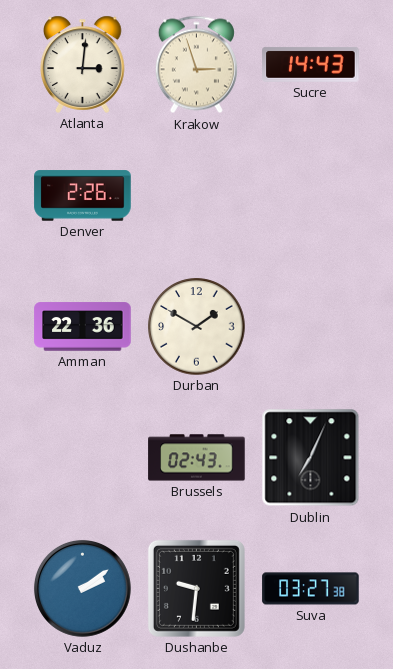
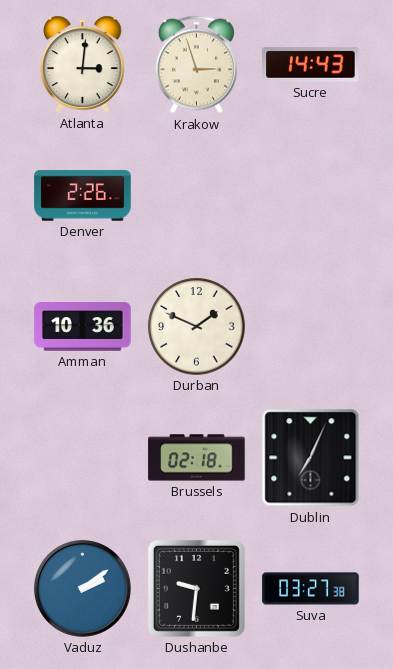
Amman: 22:36 -> 10:36 (83, 327)
Durban: 1:50 -> 1:49 (197, 327)
Brussels: 02:43 -> 02:18 (197, 458)
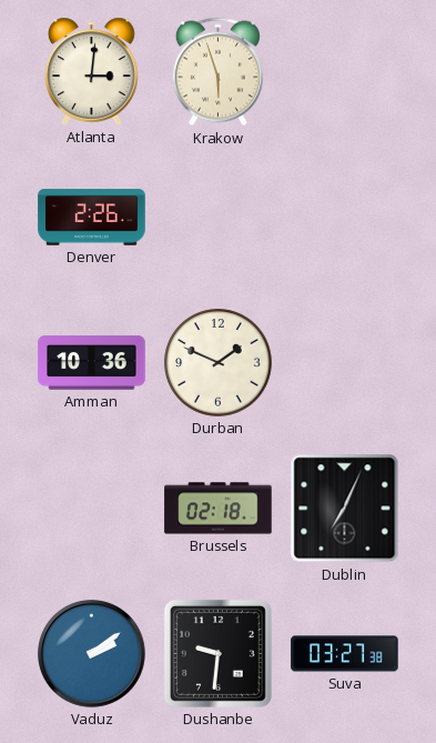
Krakow: 2:57 -> 5:57 (217, 72)
Sucre: 14:43 -> none (311, 65)
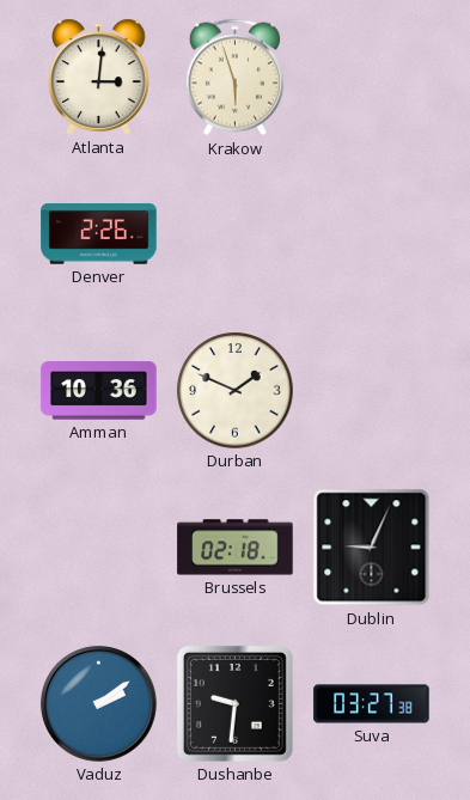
Dublin: 7:04 -> 9:04 (372, 548)
